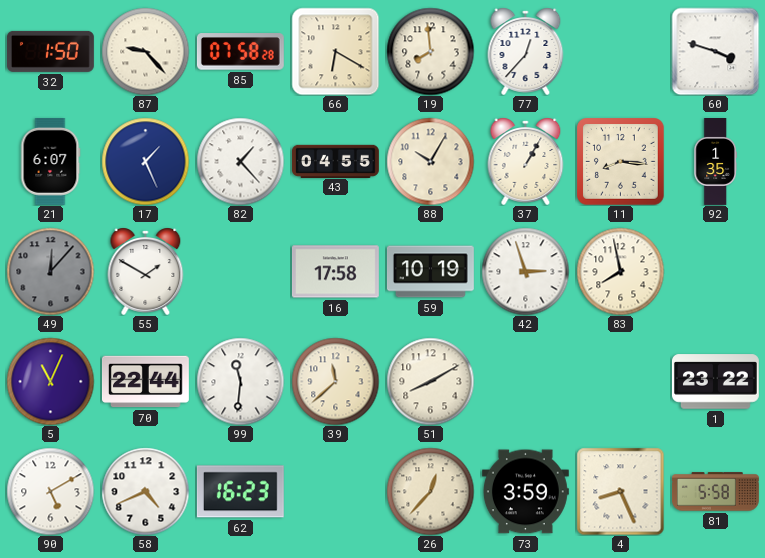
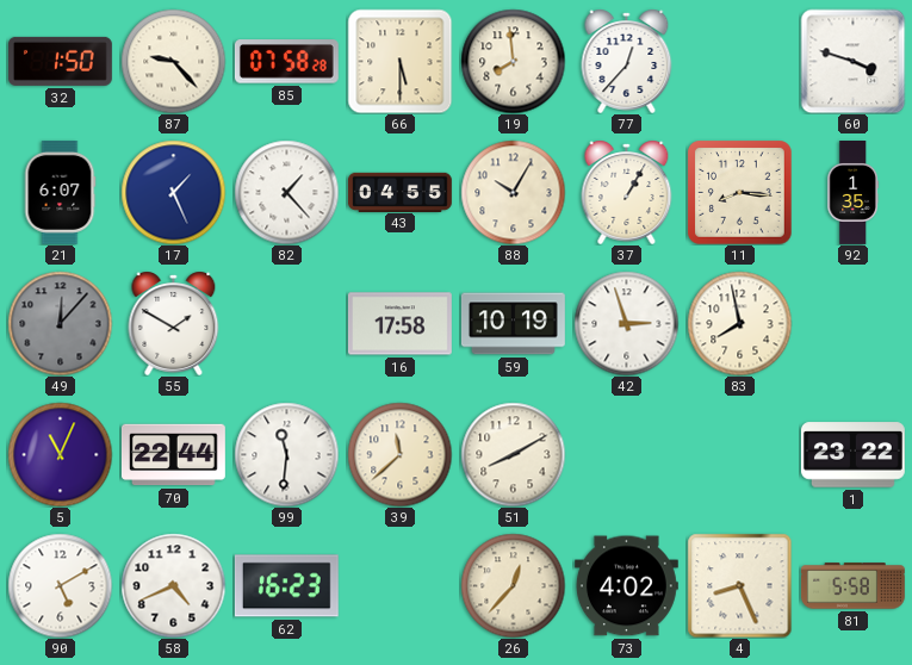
66: 6:20 -> 5:30 (399, 61)
73: 3:59 -> 4:02 (626, 586)
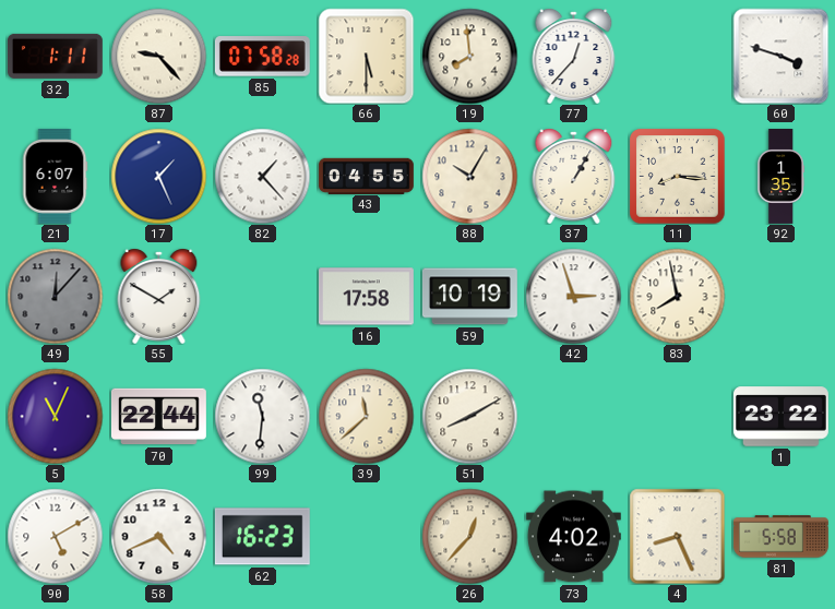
32: 1:50 -> 1:11 (55, 56)
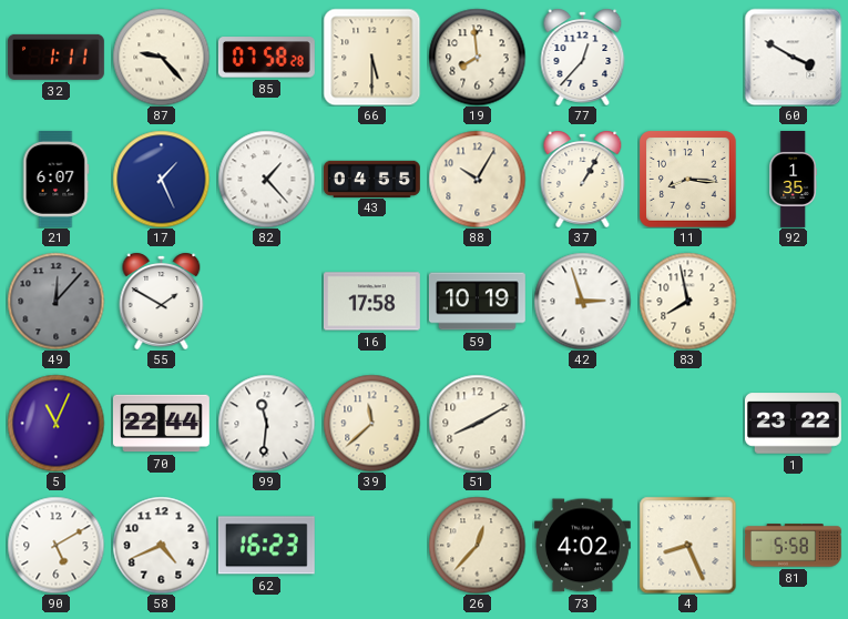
60: 3:48 -> 3:50 (793, 57)
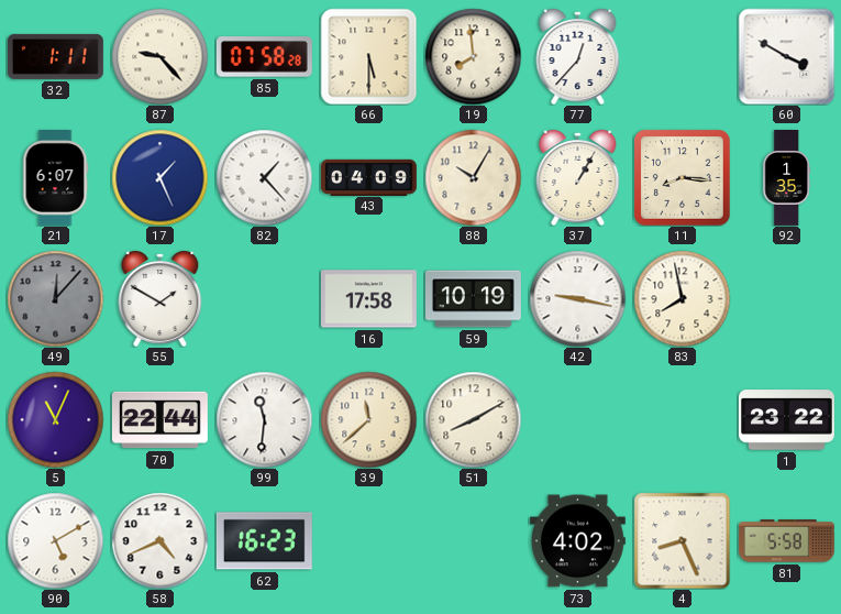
43: 04:55 -> 04:09 (368, 177)
42: 2:57 -> 9:17 (577, 298)
26: 12:37 -> none (477, 545)
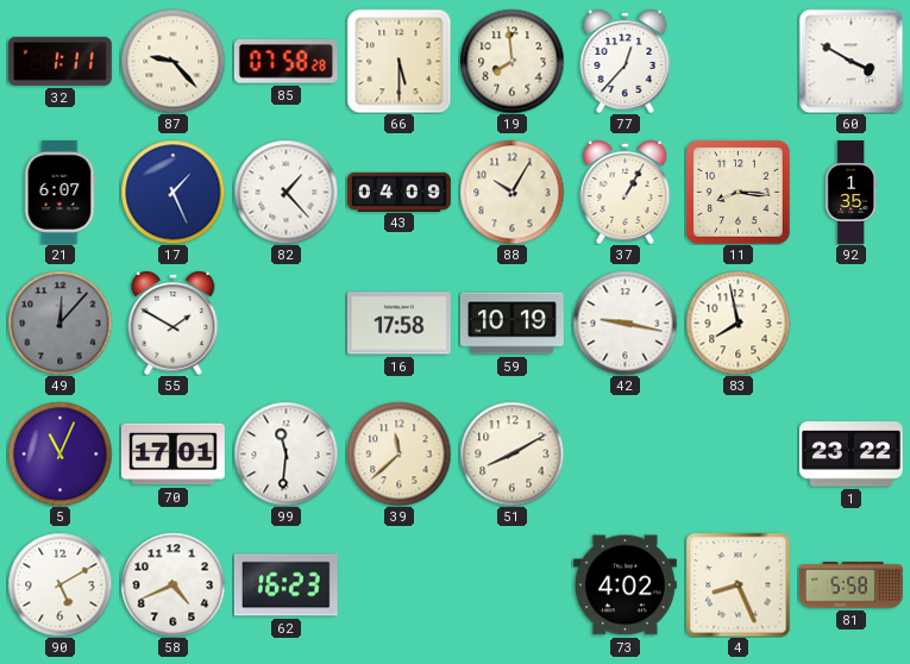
70: 22:44 -> 17:01 (172, 455)
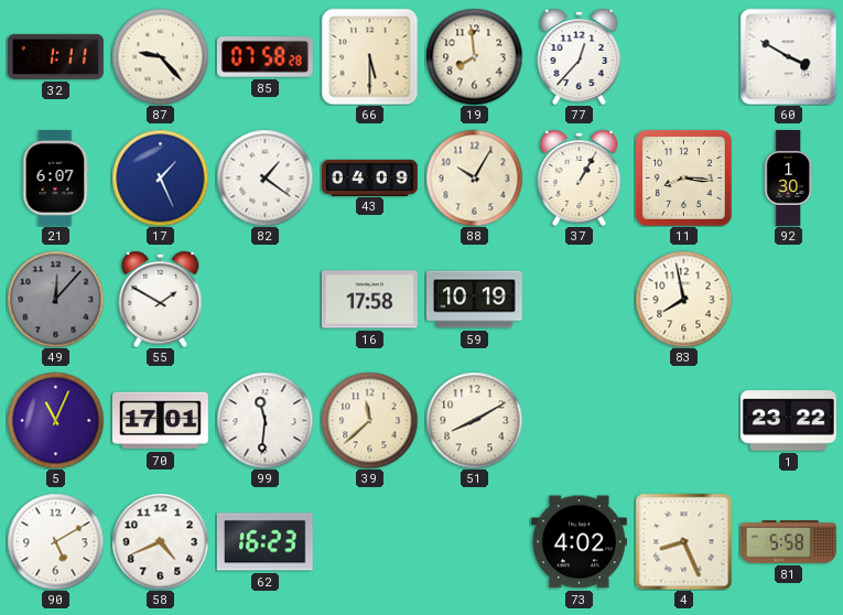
82: 1:23 -> 1:21 (264, 177)
92: 1:35 -> 1:30 (788, 179)
42: 9:17 -> none (625, 322)
